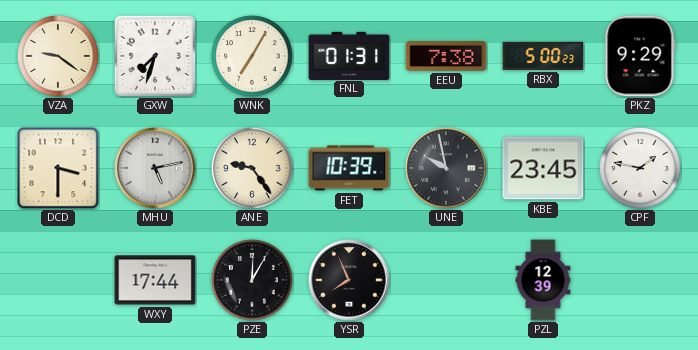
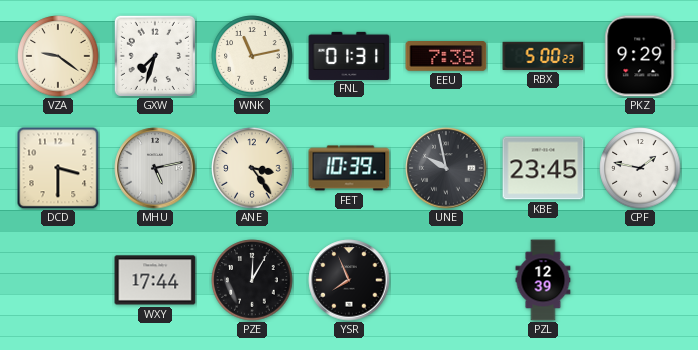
WNK: 7:05 -> 11:13 (252, 56)
ANE: 9:24 -> 3:24 (252, 168)
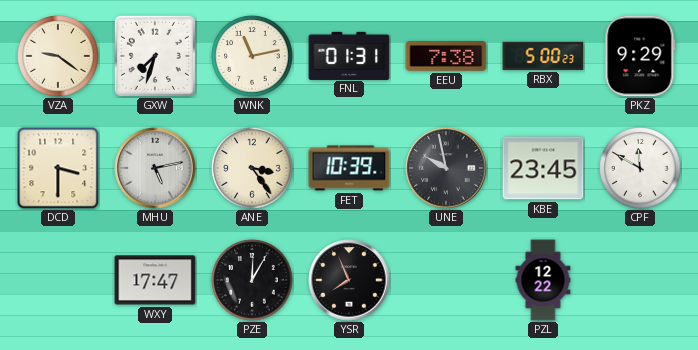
CPF: 1:47 -> 11:50 (640, 168)
WXY: 17:44 -> 17:47 (155, 280)
PZL: 12:39 -> 12:22 (543, 280)
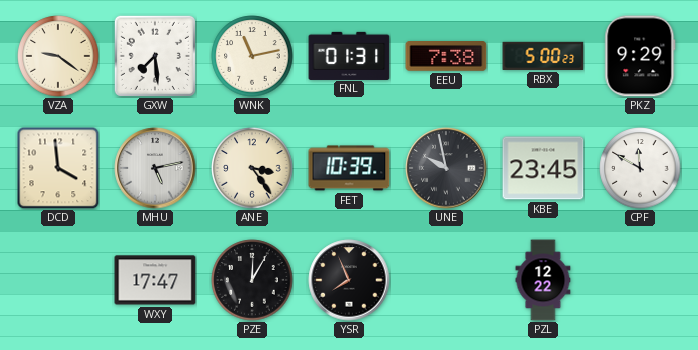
GXW: 7:33 -> 7:29 (155, 56)
DCD: 3:30 -> 3:59 (58, 168)
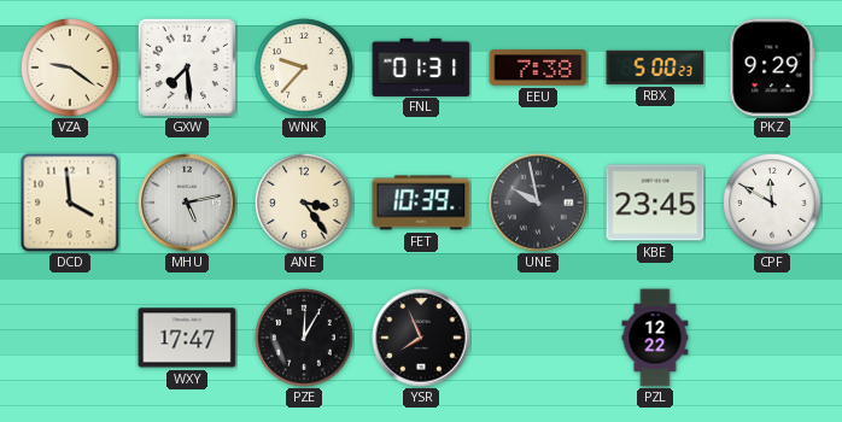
WNK: 11:13 -> 9:37 (304, 68)
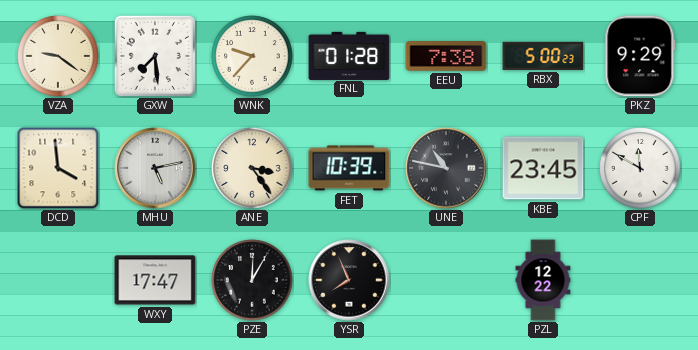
FNL: 01:31 -> 01:28 (349, 55)
UNE: 9:58 -> 10:47 (446, 168)
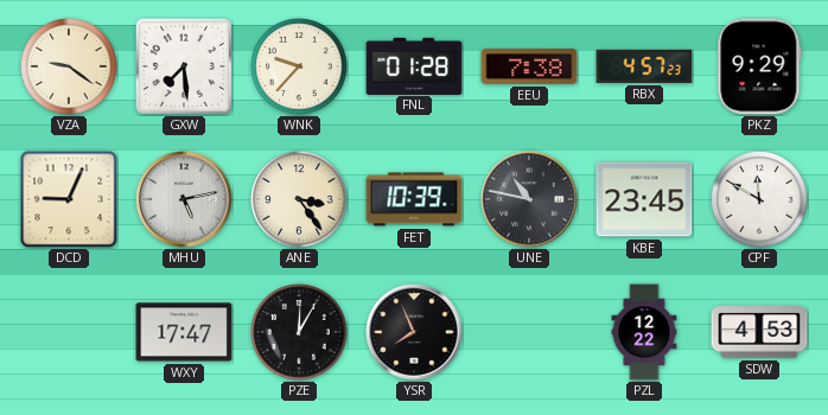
RBX: 5:00 -> 4:57 (644, 66)
DCD: 3:59 -> 9:04 (69, 199)
SDW: none -> 4:53 (759, 332)
